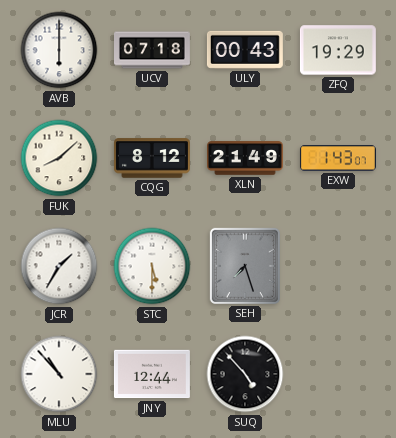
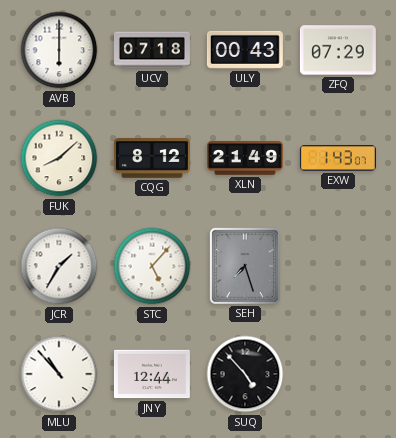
ZFQ: 19:29 -> 07:29 (338, 50)
STC: 5:30 -> 5:07 (152, 266)
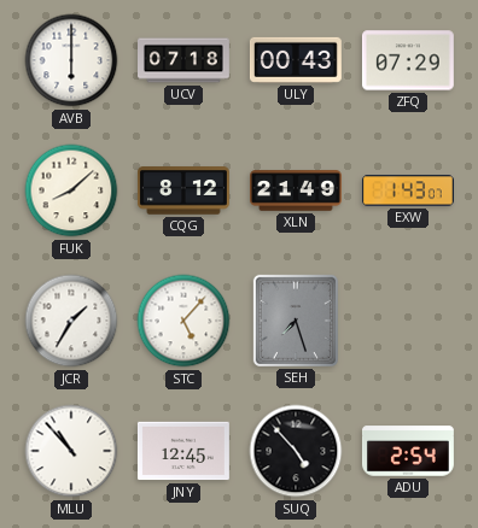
JNY: 12:44 -> 12:45 (183, 451)
ADU: none -> 2:54 (408, 451)
